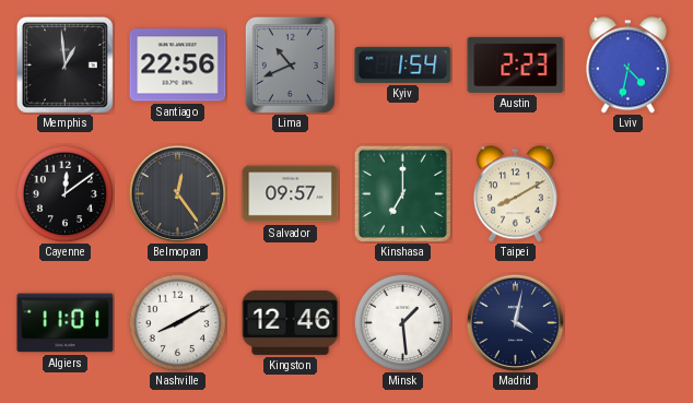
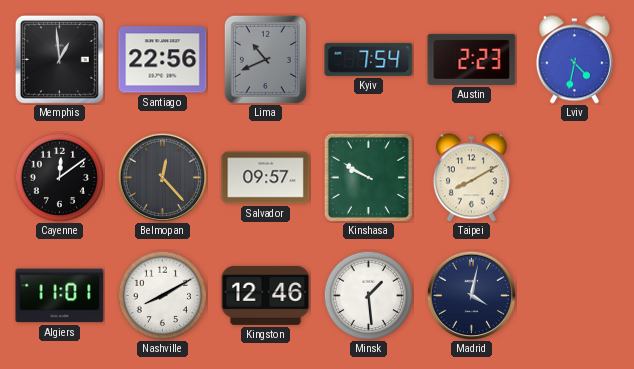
Kyiv: 1:54 -> 7:54 (369, 59)
Belmopan: 12:24 -> 12:23 (162, 177)
Kinshasa: 7:00 -> 9:50 (368, 177)
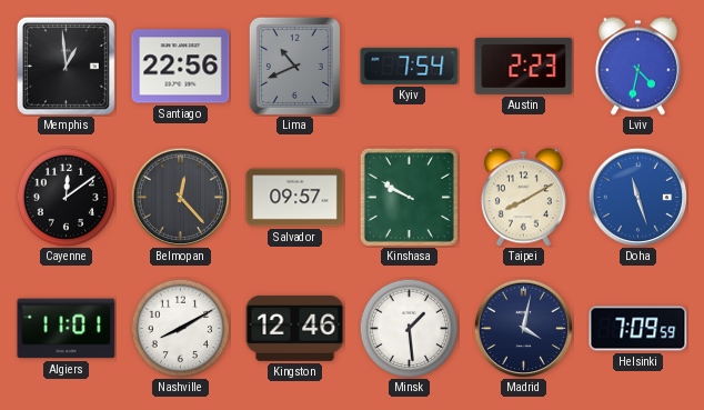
Doha: none -> 11:27 (637, 197)
Helsinki: none -> 7:09 (638, 329)
